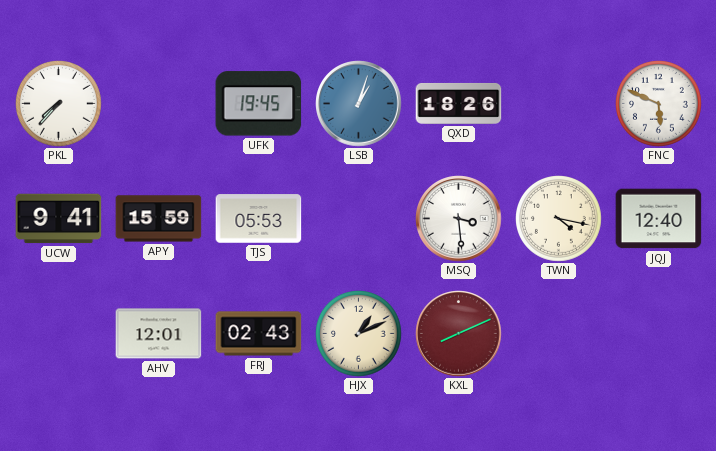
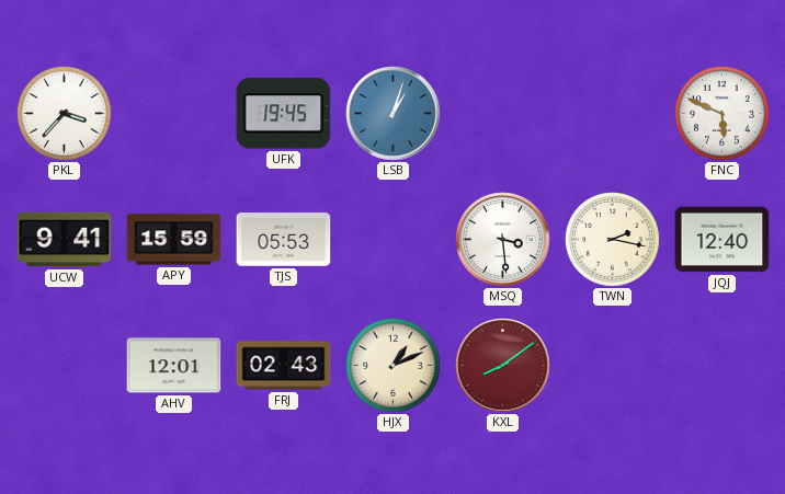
PKL: 7:37 -> 3:37 (65, 114)
QXD: 18:26 -> none (459, 103)
TWN: 4:17 -> 2:17 (613, 240)
KXL: 8:11 -> 8:09 (503, 366)
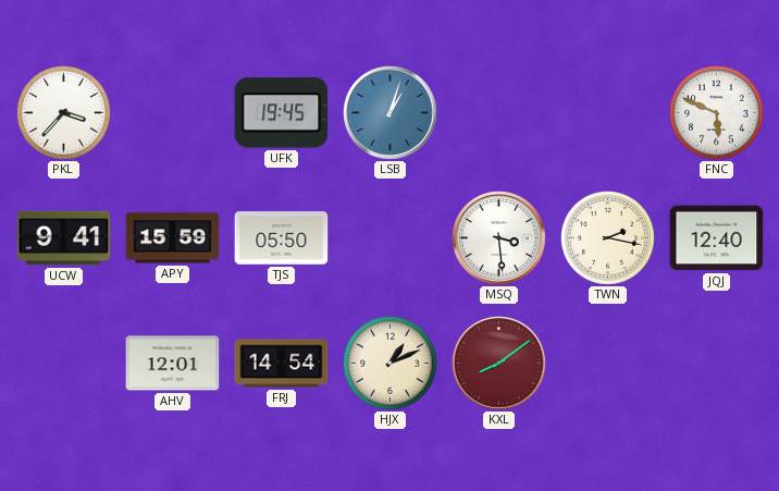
TJS: 05:53 -> 05:50 (282, 238)
FRJ: 02:43 -> 14:54 (282, 364)
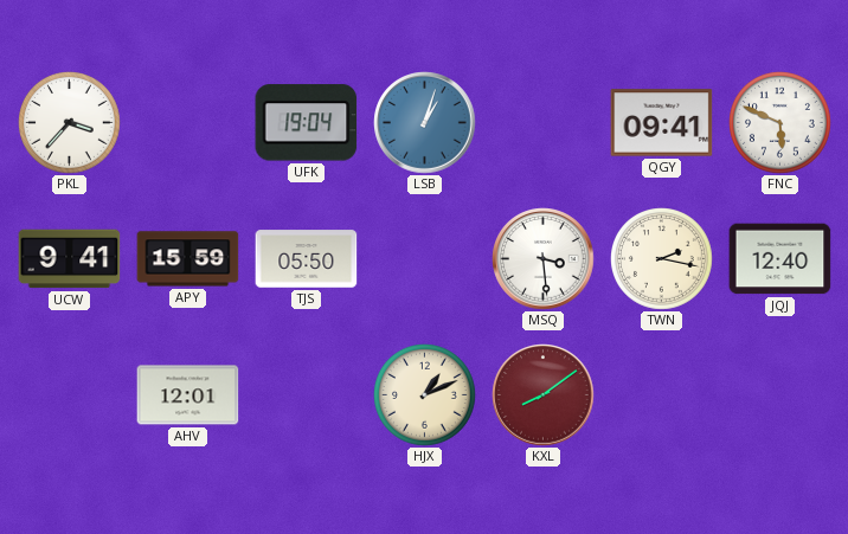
UFK: 19:45 -> 19:04 (307, 123)
QGY: none -> 09:41 (662, 123)
FRJ: 14:54 -> none (282, 364)
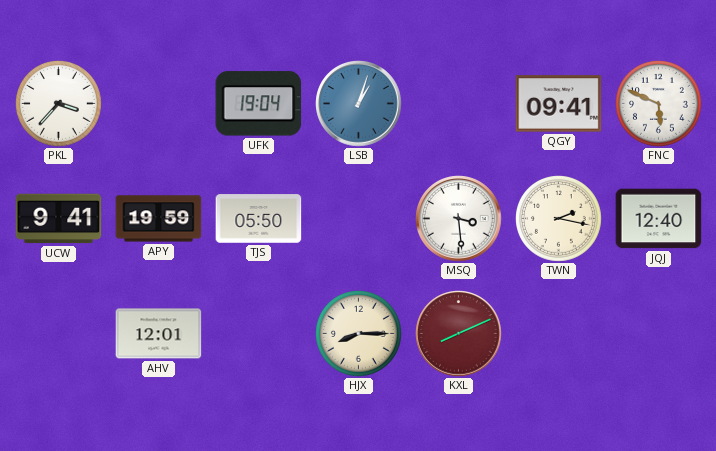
APY: 15:59 -> 19:59 (159, 219)
HJX: 1:11 -> 8:15 (359, 334)
KXL: 8:09 -> 8:11 (459, 334)
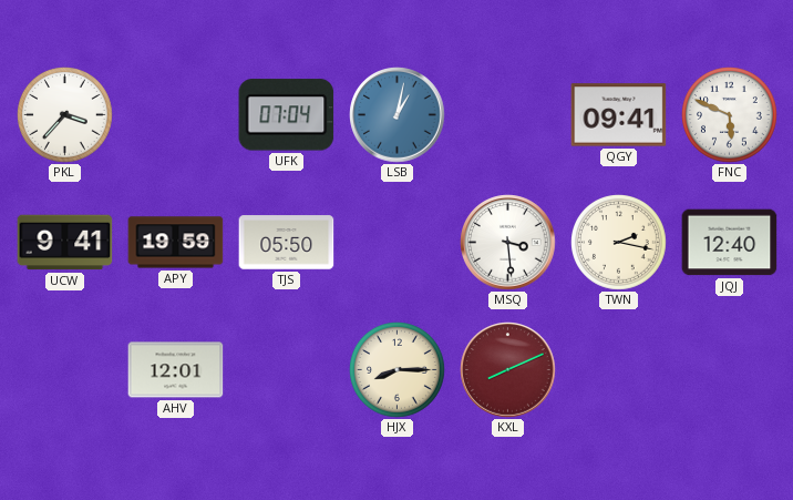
UFK: 19:04 -> 07:04 (287, 115)
LSB: 1:03 -> 1:02 (398, 115)
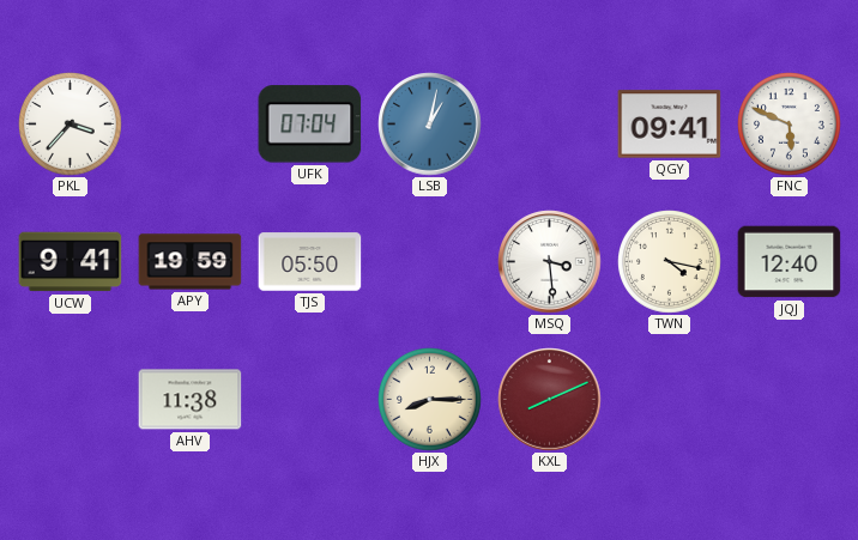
TWN: 2:17 -> 4:17 (670, 262)
AHV: 12:01 -> 11:38 (191, 400)
